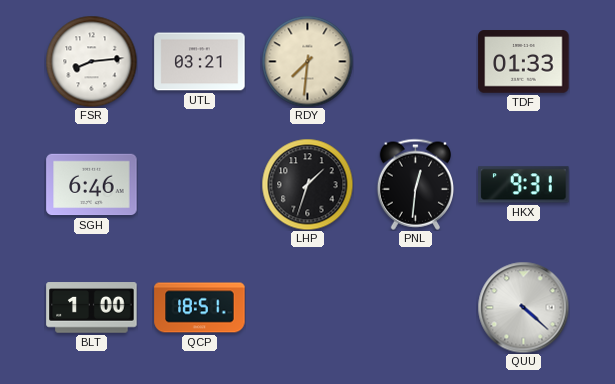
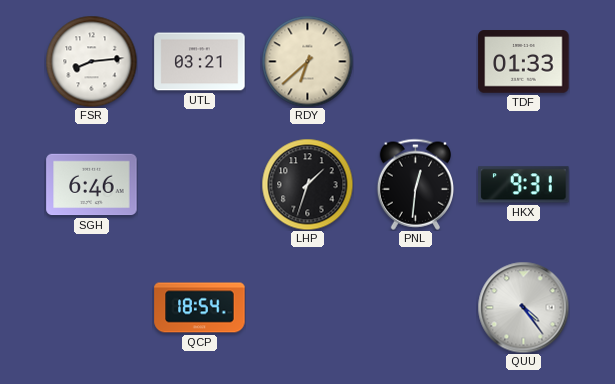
RDY: 7:31 -> 6:38 (307, 61)
BLT: 1:00 -> none (92, 308)
QCP: 18:51 -> 18:54 (200, 308)
QUU: 4:22 -> 4:24 (523, 307)
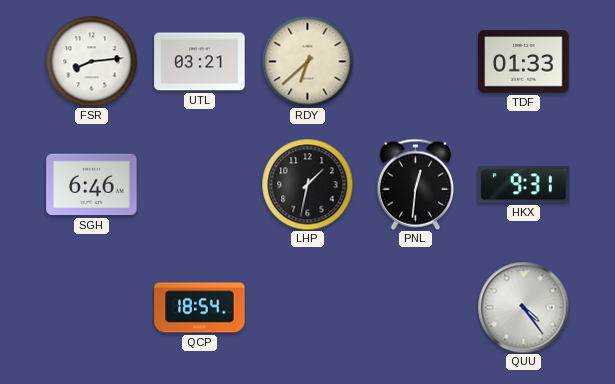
LHP: 1:33 -> 1:32 (307, 184)
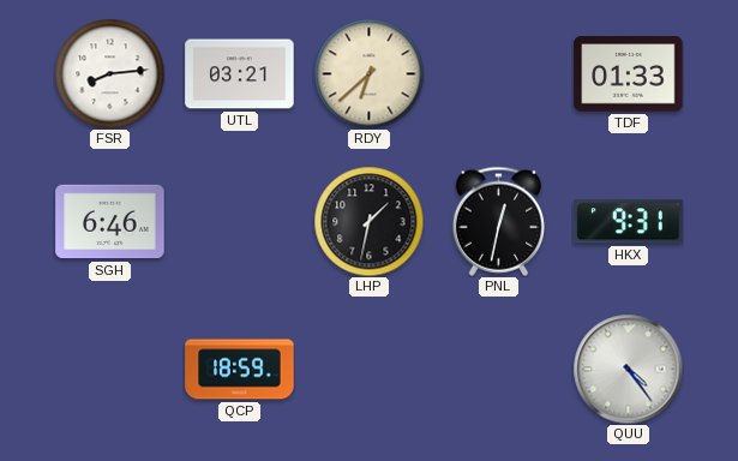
PNL: 12:31 -> 12:32 (498, 221)
QCP: 18:54 -> 18:59 (240, 370)
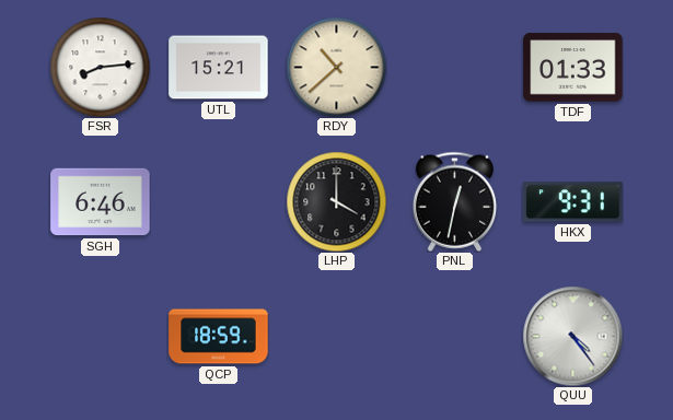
UTL: 03:21 -> 15:21 (219, 68)
RDY: 6:38 -> 10:38 (336, 67)
LHP: 1:32 -> 4:00 (336, 201)
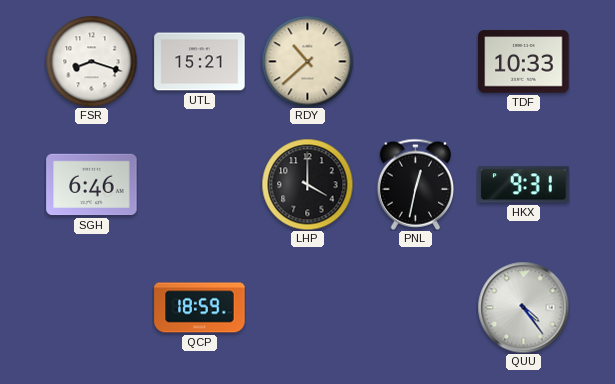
FSR: 8:14 -> 8:18 (91, 61)
TDF: 01:33 -> 10:33 (524, 62)
